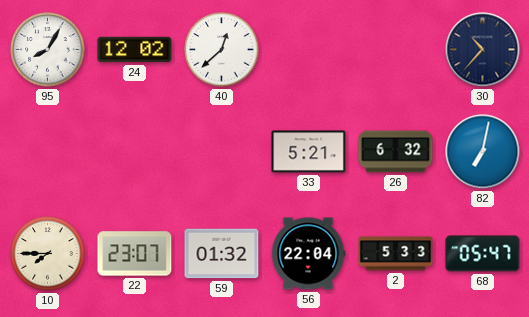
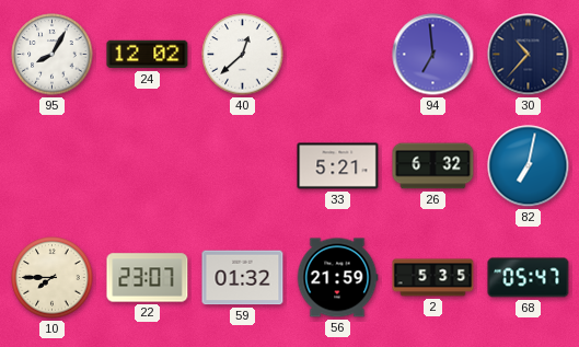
94: none -> 6:59 (433, 55)
56: 22:04 -> 21:59 (337, 278)
2: 5:33 -> 5:35 (433, 278)
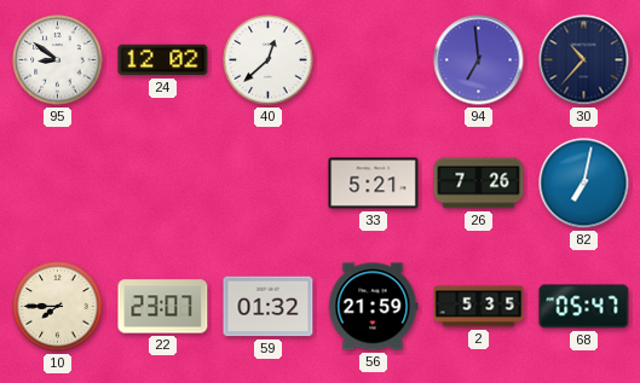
95: 8:05 -> 8:51 (58, 60)
26: 6:32 -> 7:26 (479, 184)
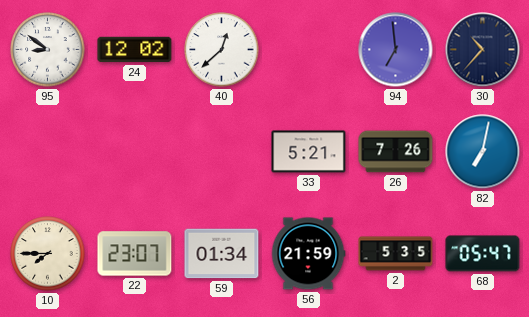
59: 01:32 -> 01:34 (222, 254)
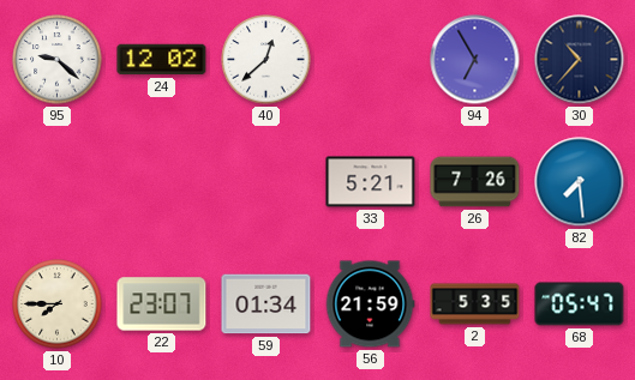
95: 8:51 -> 9:22 (58, 60)
94: 6:59 -> 6:55 (475, 60)
82: 7:02 -> 7:29 (580, 182)
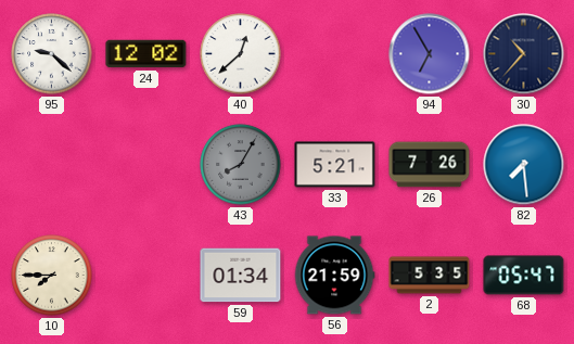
43: none -> 8:05 (241, 165)
22: 23:07 -> none (162, 304)
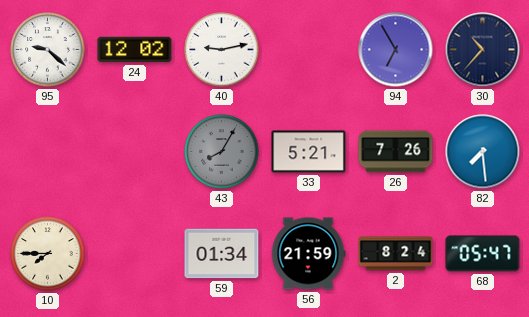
40: 12:38 -> 9:13 (222, 50)
2: 5:35 -> 8:24 (396, 254)
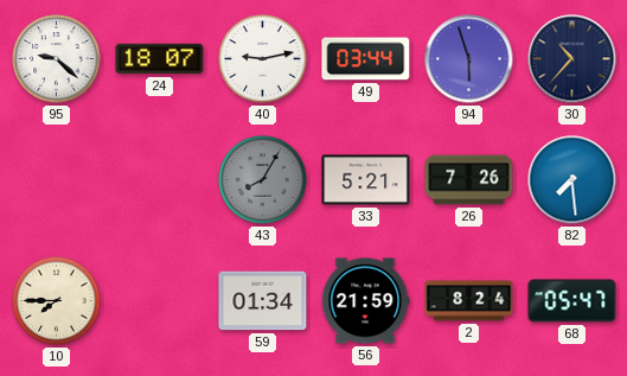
24: 12:02 -> 18:07 (160, 59)
49: none -> 03:44 (366, 59)
94: 6:55 -> 5:57 (469, 59)
